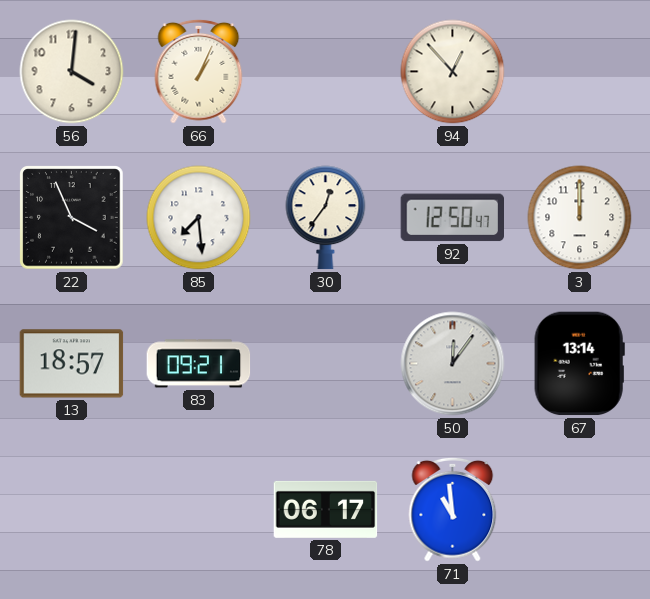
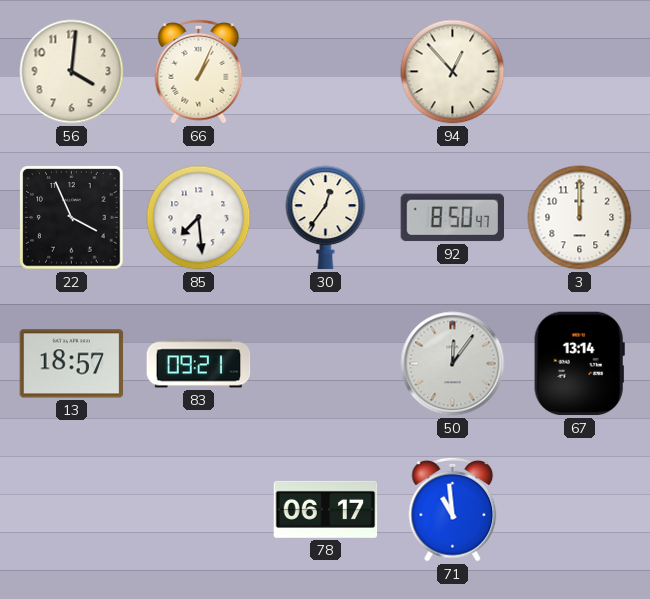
92: 12:50 -> 8:50 (452, 218)
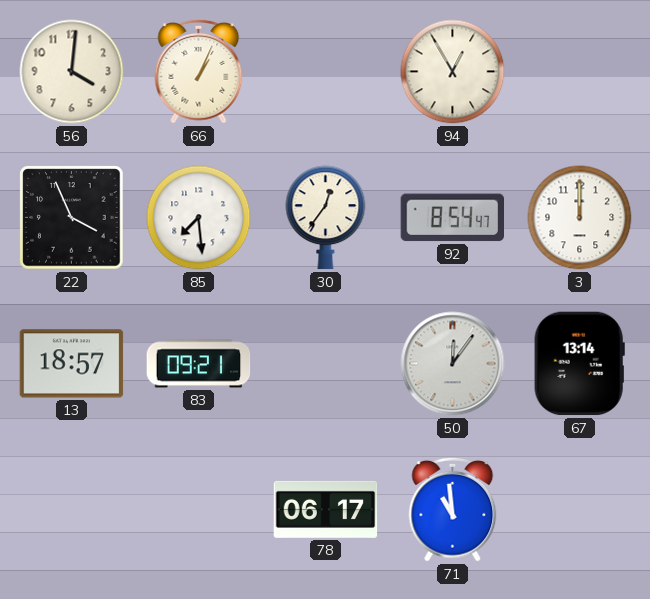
94: 12:53 -> 12:55 (453, 72)
92: 8:50 -> 8:54 (452, 218)
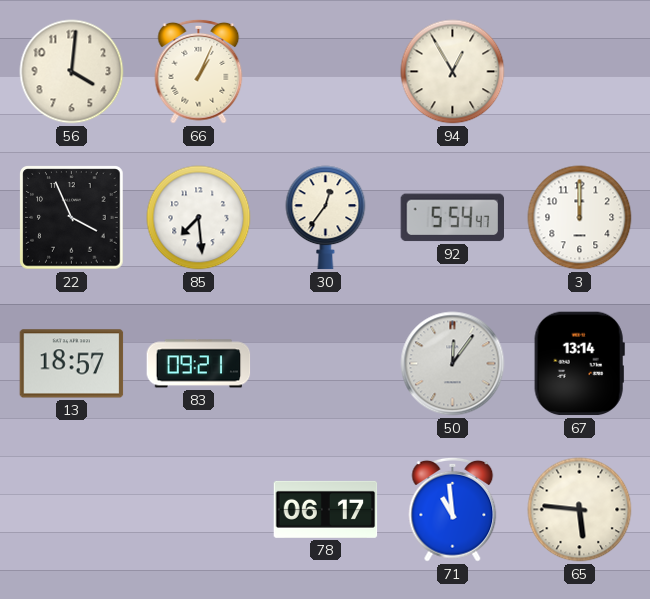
92: 8:54 -> 5:54 (452, 218)
65: none -> 5:46 (580, 510)
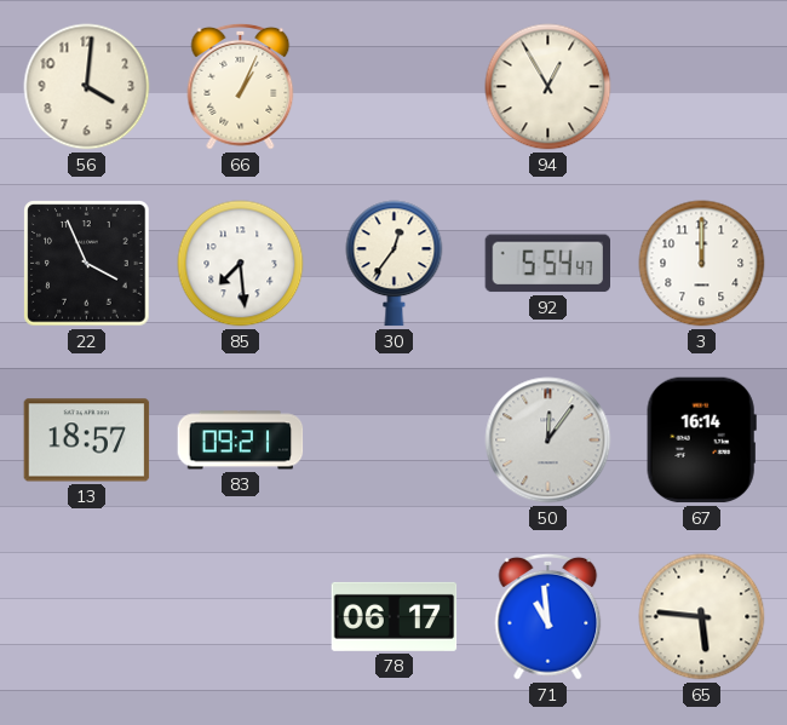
67: 13:14 -> 16:14 (701, 441)
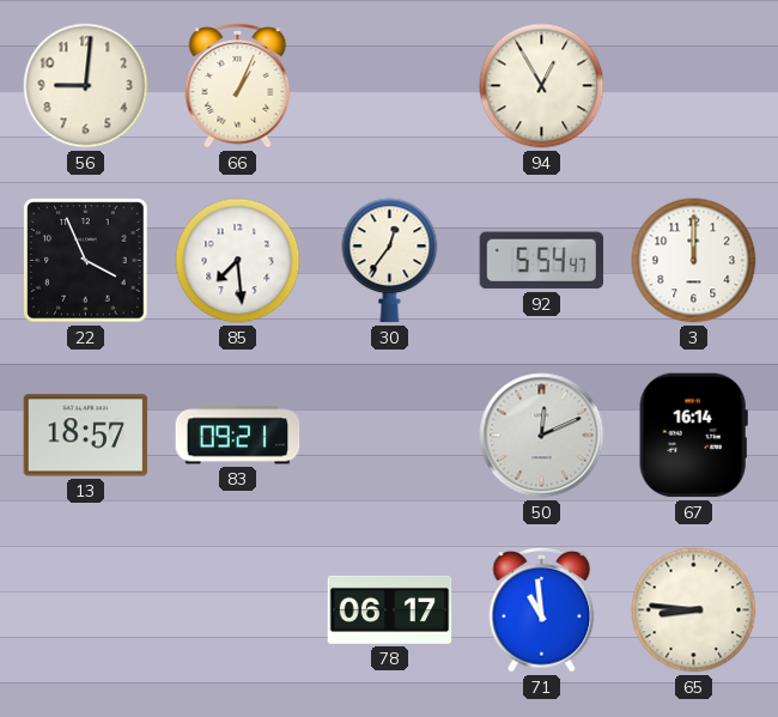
56: 4:01 -> 9:01 (86, 86)
50: 12:06 -> 12:11 (542, 436)
65: 5:46 -> 8:46 (694, 610)
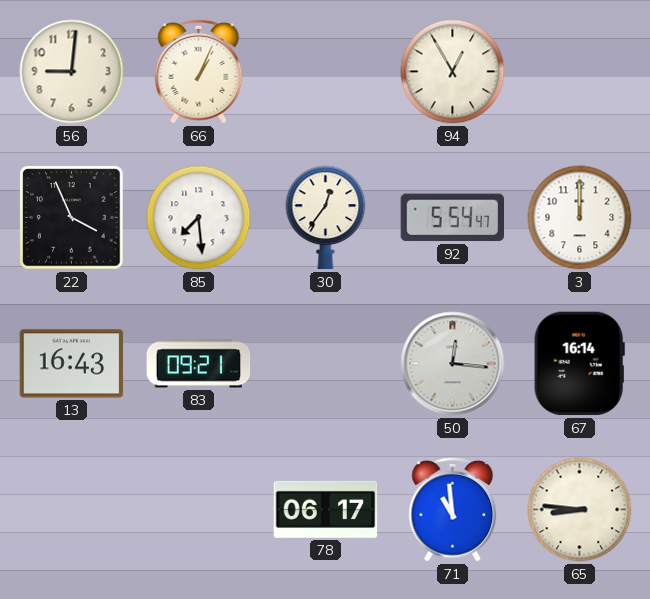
13: 18:57 -> 16:43 (72, 364)
50: 12:11 -> 12:16 (453, 364)
